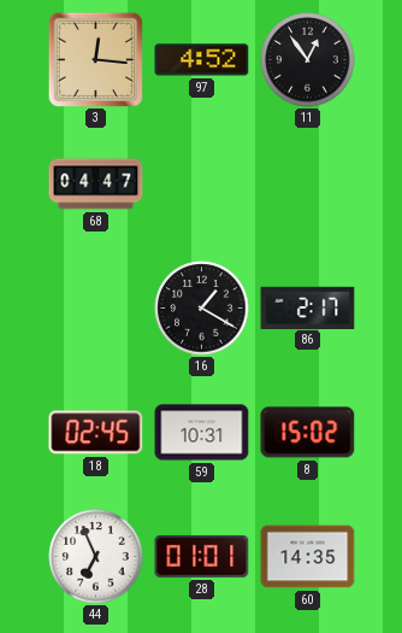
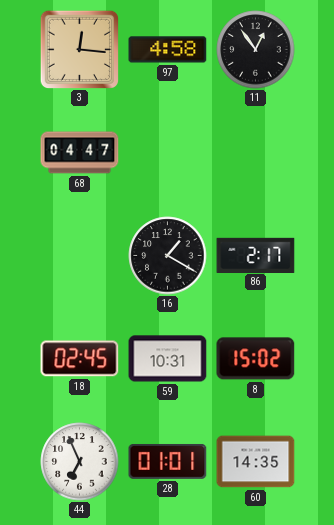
97: 4:52 -> 4:58 (168, 50)
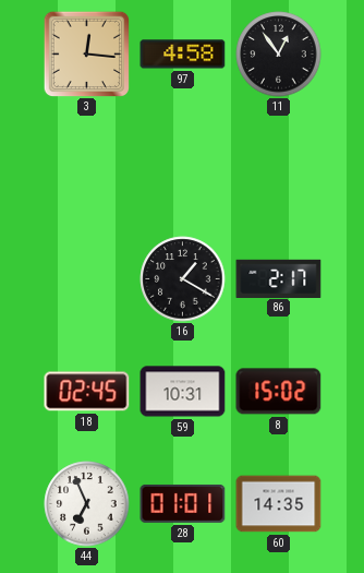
68: 04:47 -> none (80, 153)
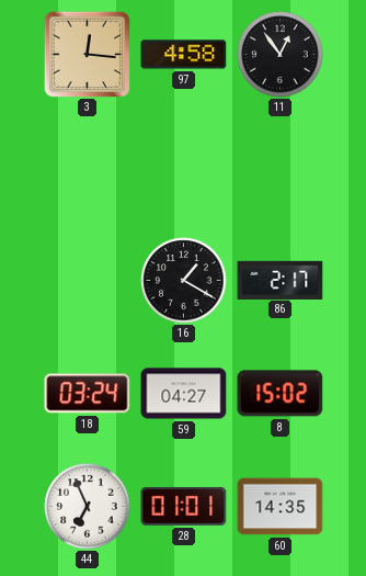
18: 02:45 -> 03:24 (88, 394)
59: 10:31 -> 04:27 (184, 394)
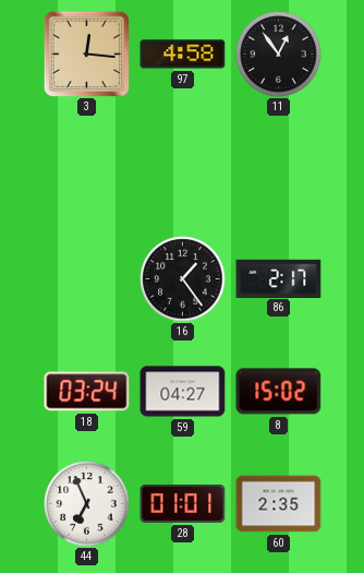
16: 1:20 -> 1:24 (183, 279)
60: 14:35 -> 2:35 (279, 504)
